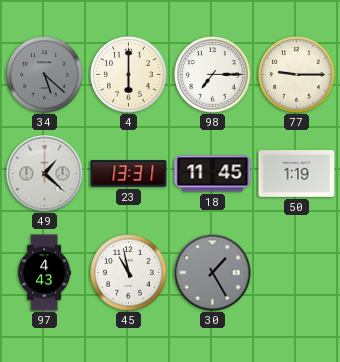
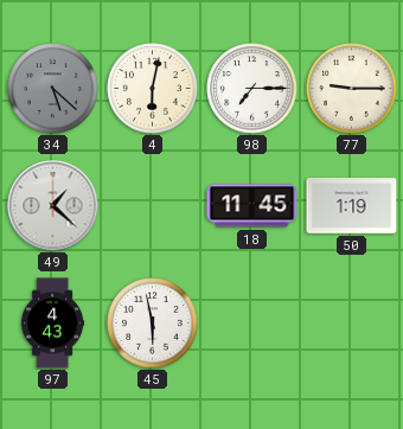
4: 6:00 -> 6:02 (153, 89)
23: 13:31 -> none (129, 174)
45: 10:58 -> 5:58 (153, 324)
30: 1:25 -> none (213, 273)
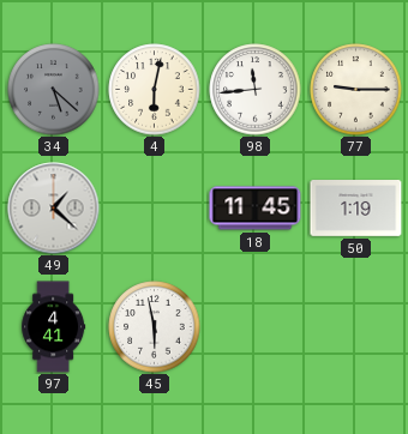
98: 7:15 -> 11:44 (256, 90)
97: 4:43 -> 4:41 (54, 327)
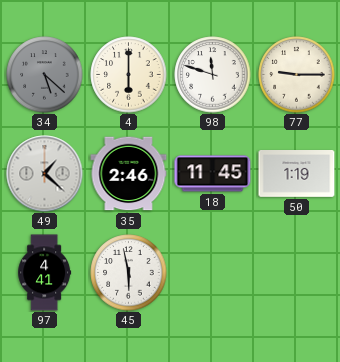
4: 6:02 -> 6:00 (129, 75)
98: 11:44 -> 11:48 (213, 75)
35: none -> 2:46 (129, 174)
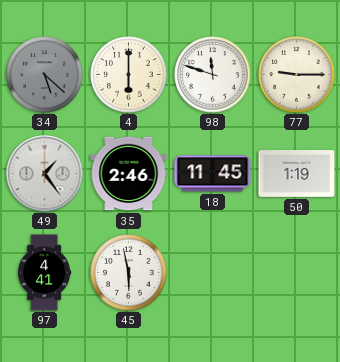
49: 1:22 -> 1:24 (45, 174)
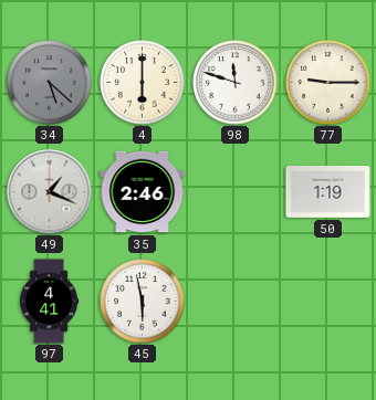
49: 1:24 -> 1:19 (50, 192)
18: 11:45 -> none (213, 174)
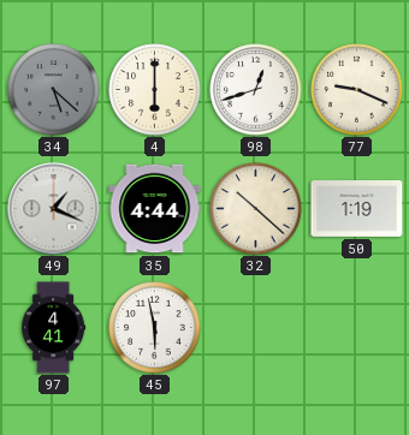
98: 11:48 -> 12:42 (256, 90)
77: 9:15 -> 9:19 (357, 90)
35: 2:46 -> 4:44 (155, 209)
32: none -> 10:22 (256, 209)
